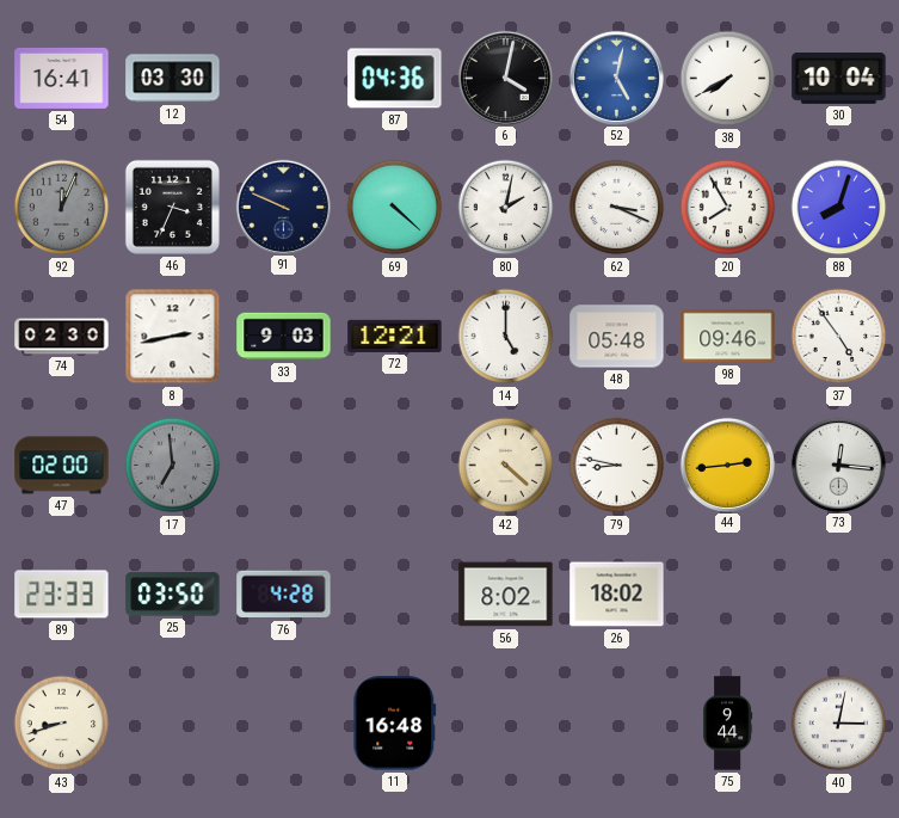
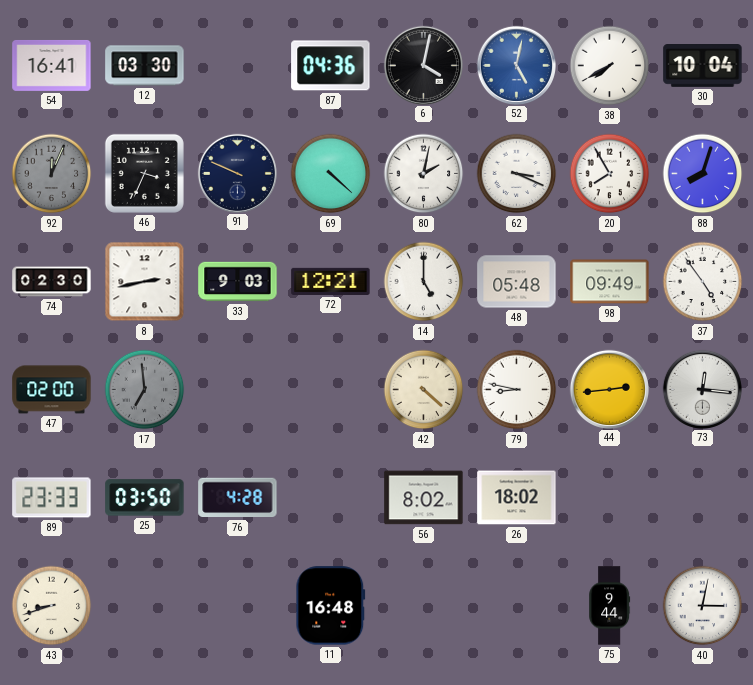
98: 09:46 -> 09:49 (610, 282)
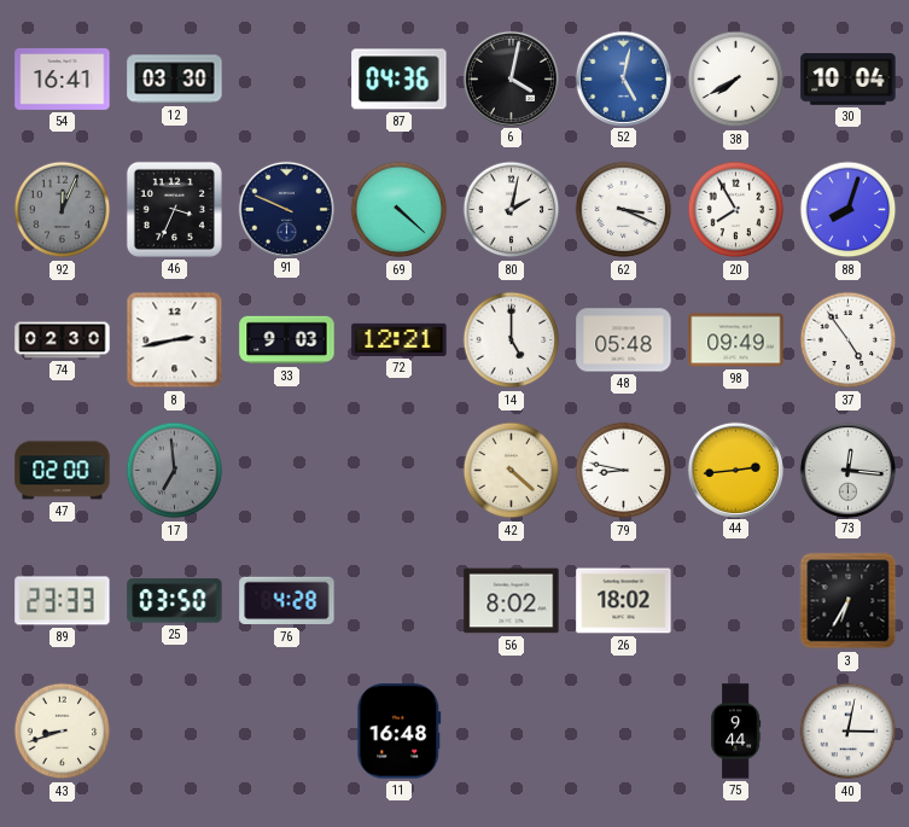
3: none -> 6:35 (849, 601)
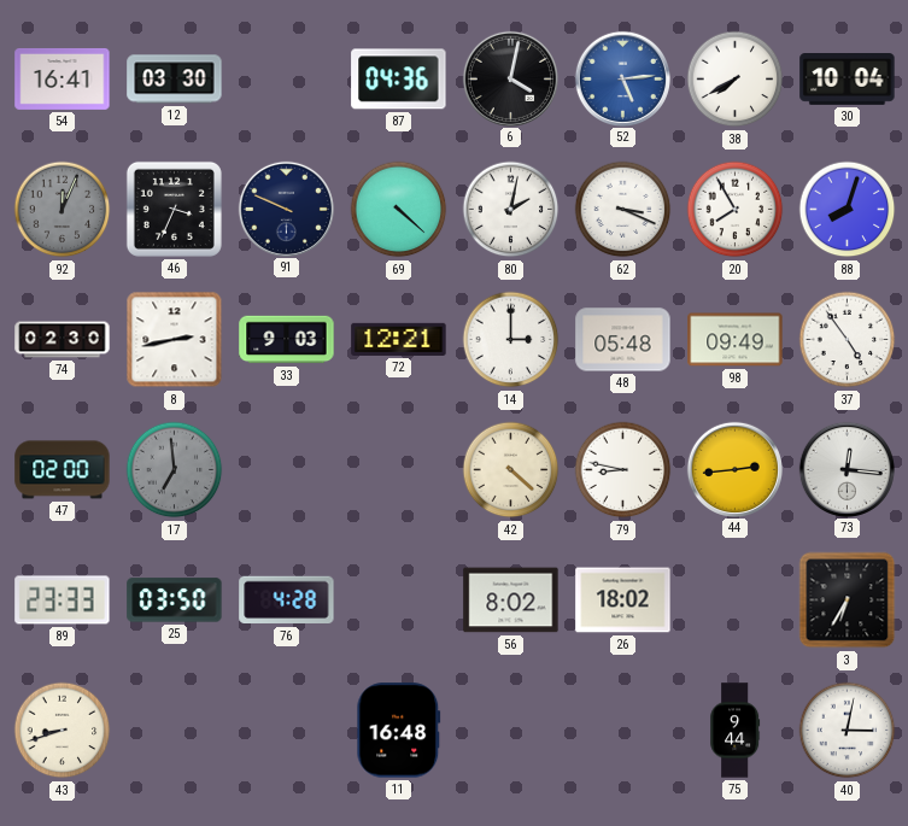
52: 5:02 -> 5:14 (622, 78)
14: 5:00 -> 3:00 (511, 340)
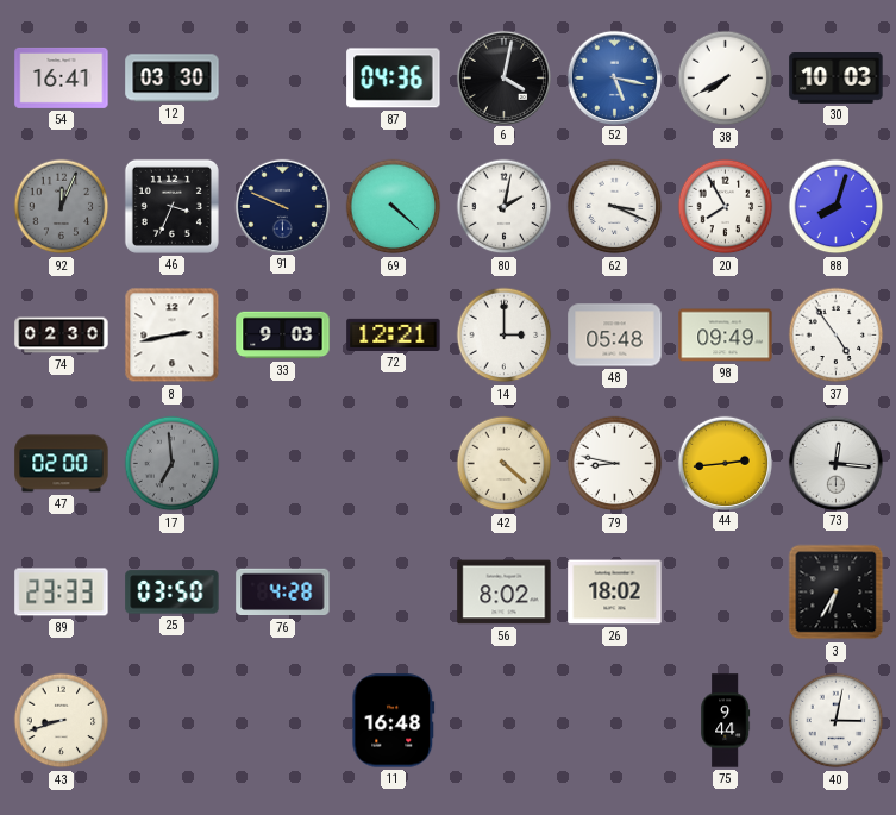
52: 5:14 -> 5:17 (614, 77)
30: 10:04 -> 10:03 (837, 79)
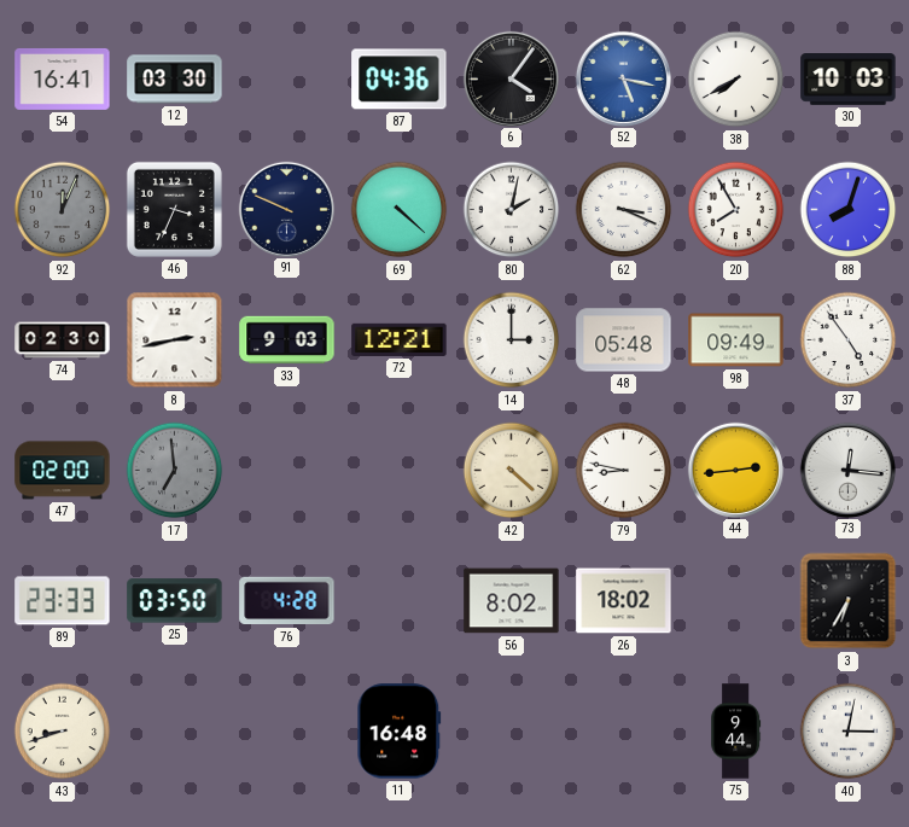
6: 4:02 -> 4:06 (511, 78)
